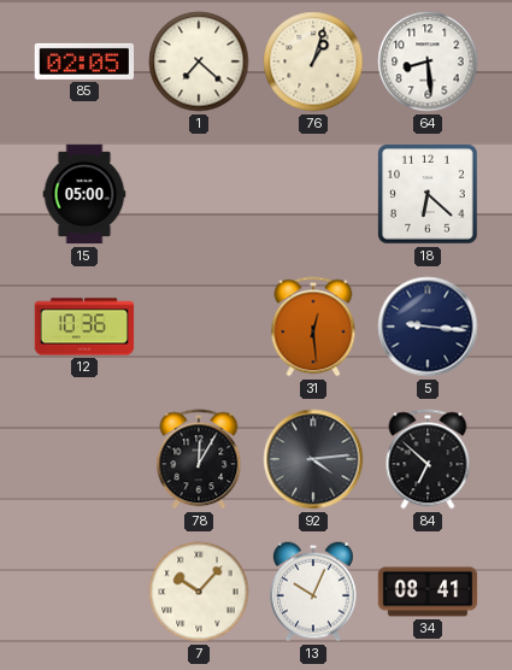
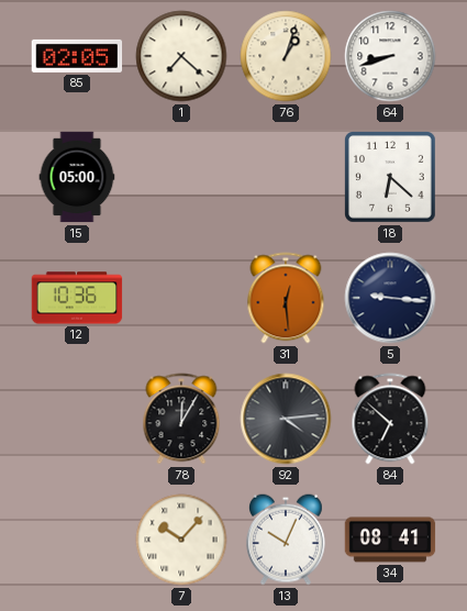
64: 8:29 -> 8:42 (390, 56)
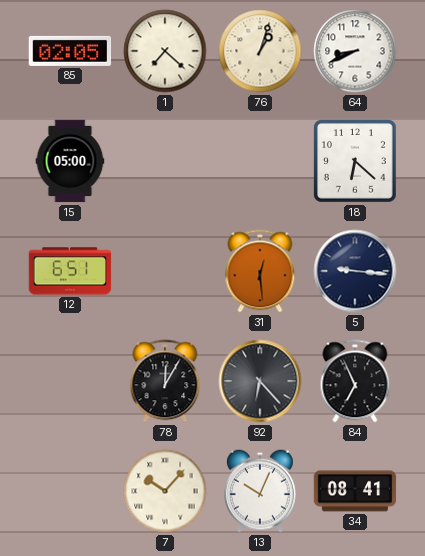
64: 8:42 -> 8:41 (355, 51)
12: 10:36 -> 6:51 (70, 271)
92: 4:14 -> 6:23 (260, 381)
84: 6:52 -> 6:56 (355, 381)
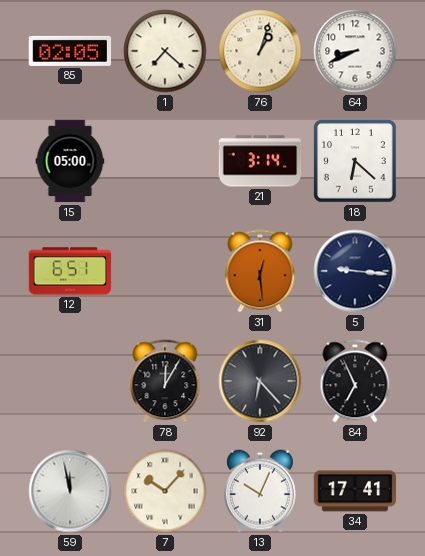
21: none -> 3:14 (260, 161)
59: none -> 11:58 (70, 491)
34: 08:41 -> 17:41 (355, 491)
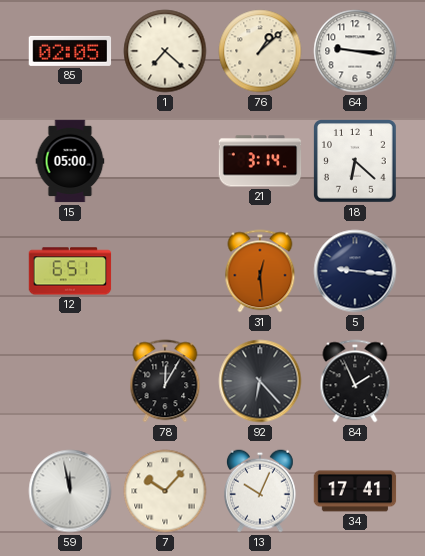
76: 1:03 -> 1:08 (260, 51)
64: 8:41 -> 9:16 (355, 51)
84: 6:56 -> 1:56 (355, 381)
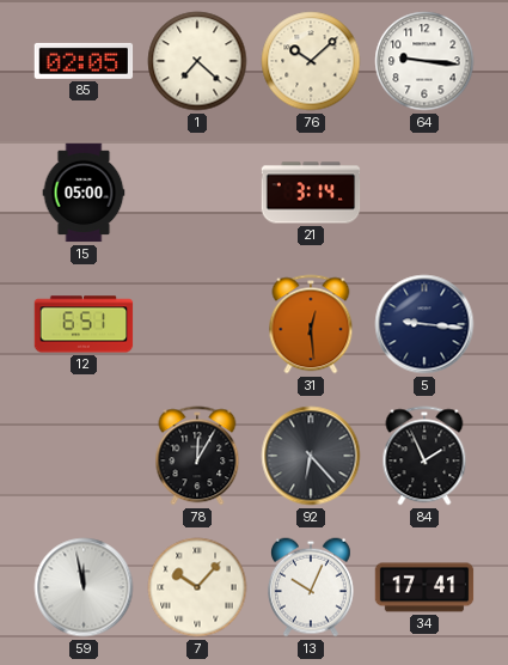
76: 1:08 -> 10:08 (311, 61)
18: 6:22 -> none (356, 162)
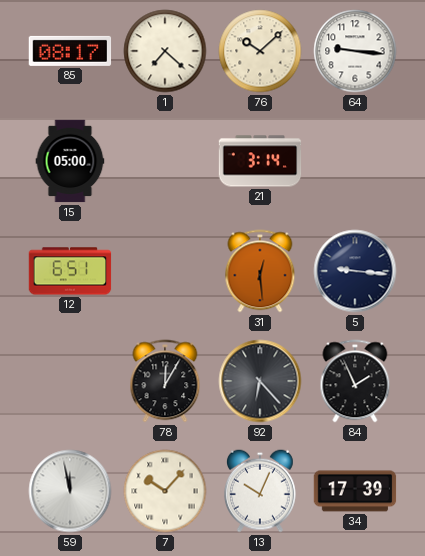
85: 02:05 -> 08:17 (70, 51)
34: 17:41 -> 17:39 (355, 491)
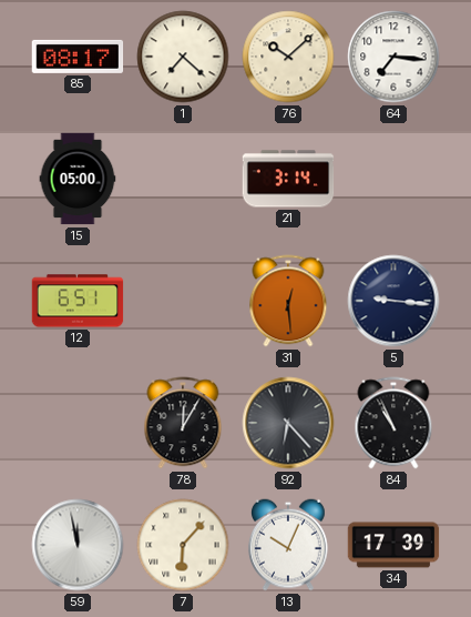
64: 9:16 -> 7:16 (393, 57)
84: 1:56 -> 10:56 (393, 423)
7: 10:07 -> 6:07 (183, 545)
